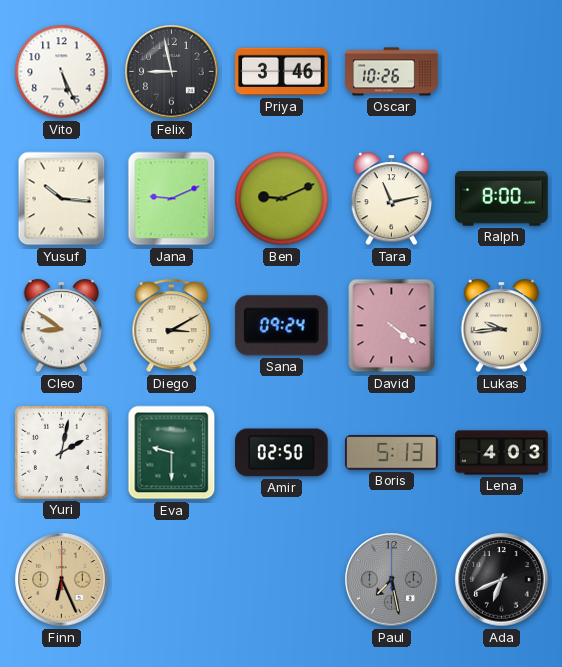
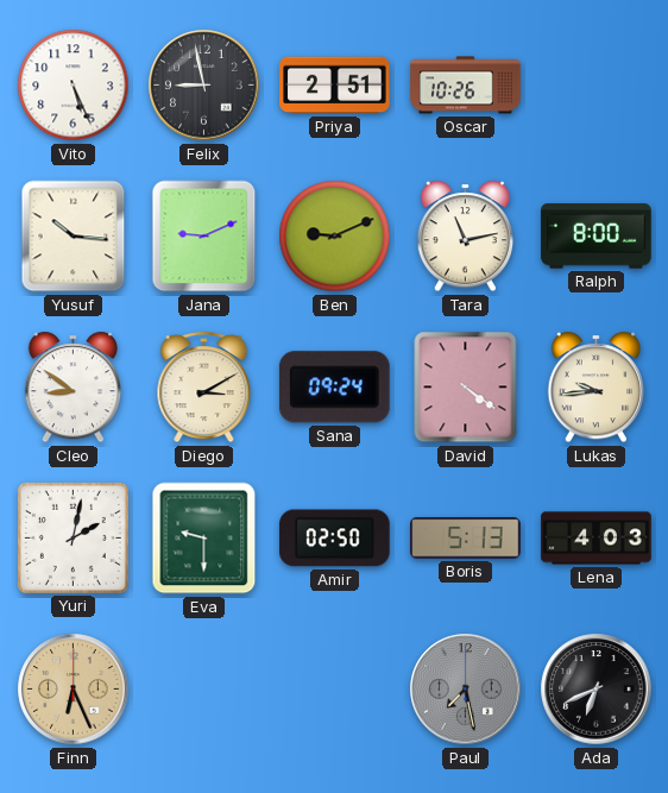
Priya: 3:46 -> 2:51 (335, 86)
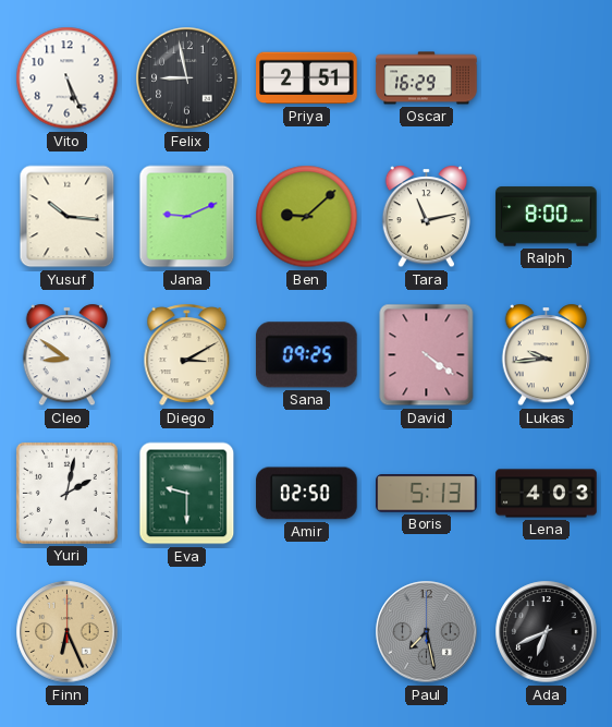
Oscar: 10:26 -> 16:29 (427, 78)
Ben: 9:11 -> 9:08 (307, 217)
Sana: 09:24 -> 09:25 (306, 355)
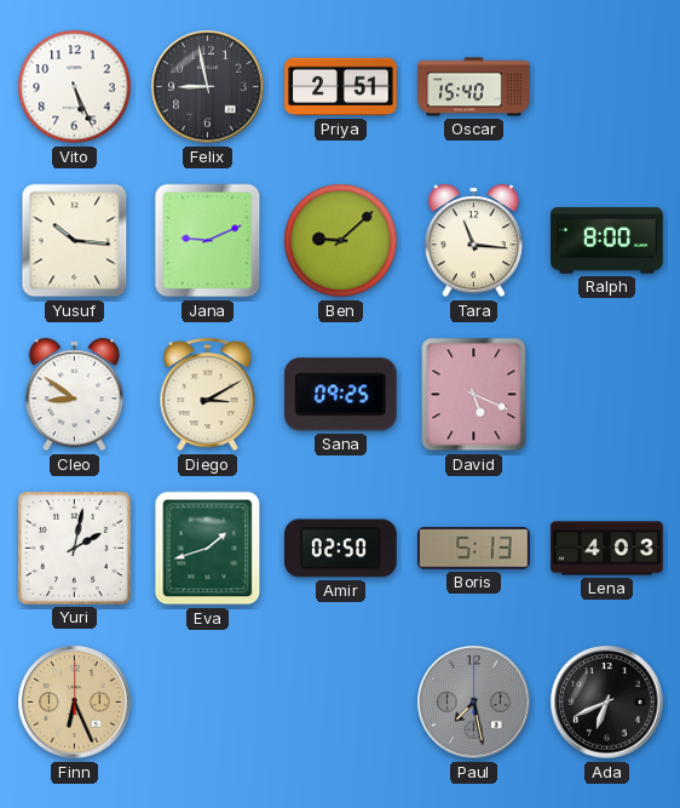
Oscar: 16:29 -> 15:40 (474, 87)
Tara: 11:13 -> 11:16 (473, 241)
David: 4:21 -> 5:19 (474, 395)
Lukas: 9:44 -> none (546, 355)
Eva: 9:30 -> 1:42 (208, 549)
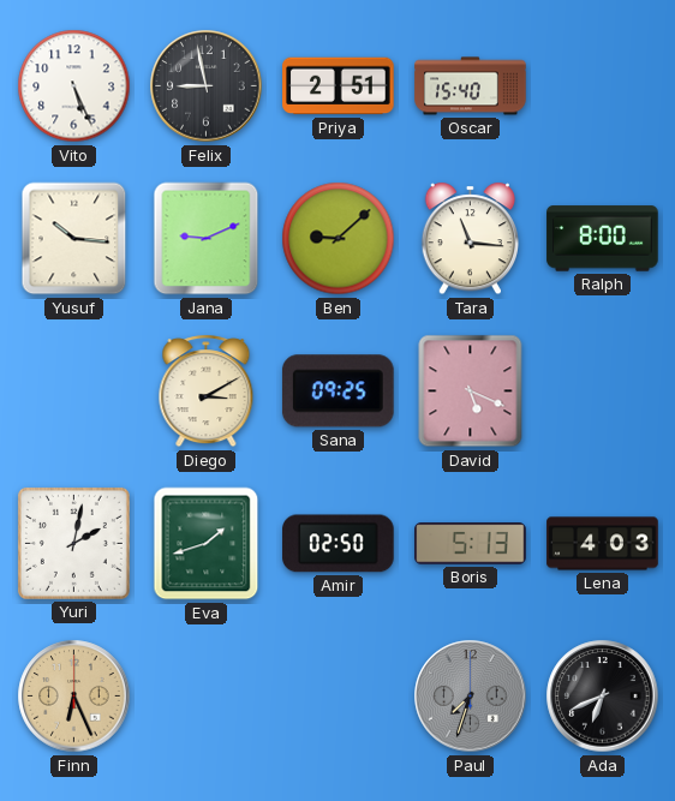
Cleo: 8:51 -> none (74, 395)
Paul: 7:28 -> 7:33 (471, 697)
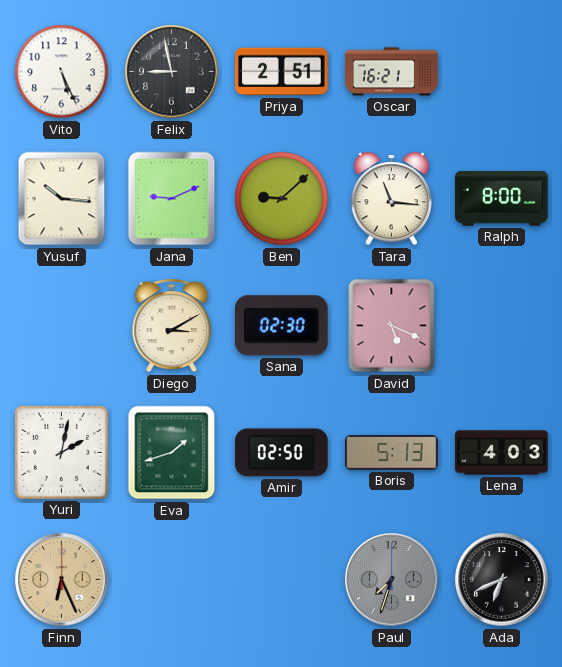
Oscar: 15:40 -> 16:21 (392, 72)
Sana: 09:25 -> 02:30 (281, 326)
